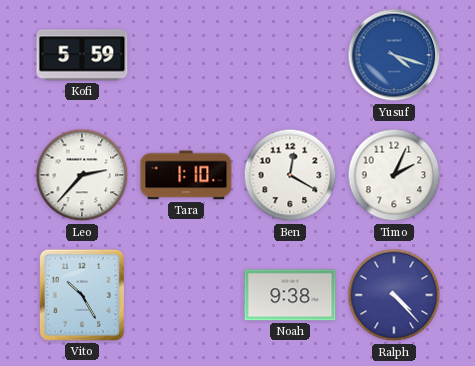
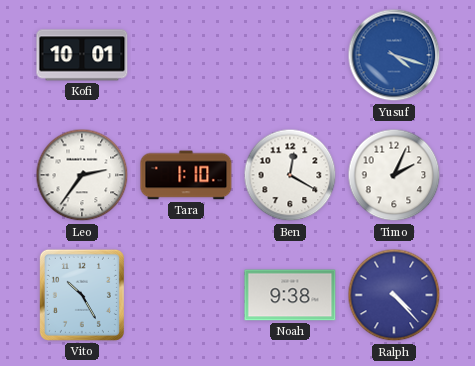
Kofi: 5:59 -> 10:01 (82, 55)
Leo: 2:37 -> 2:36 (82, 175)
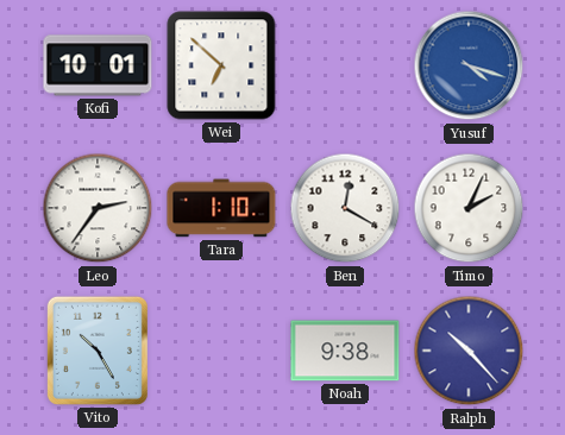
Wei: none -> 6:52 (221, 65)
Ralph: 4:23 -> 10:23 (469, 351)
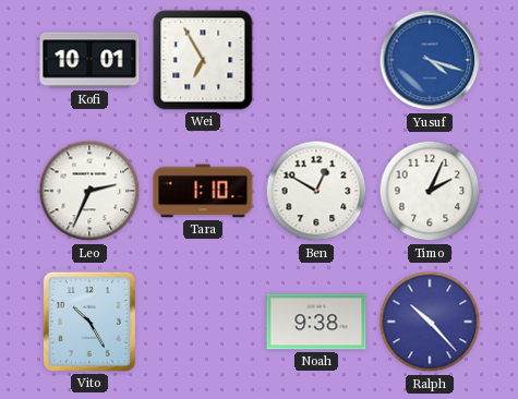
Wei: 6:52 -> 6:55 (203, 60)
Leo: 2:36 -> 2:34 (89, 191)
Ben: 12:20 -> 12:50 (316, 191)
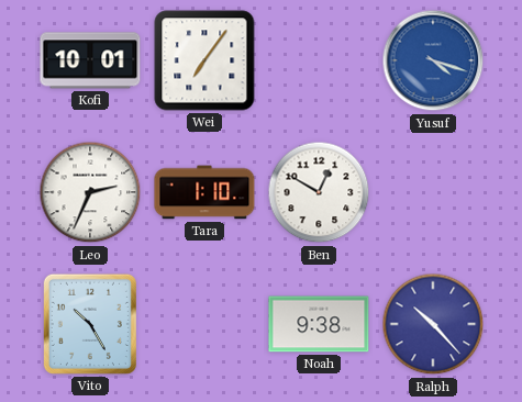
Wei: 6:55 -> 7:06 (204, 60)
Timo: 2:04 -> none (430, 191)
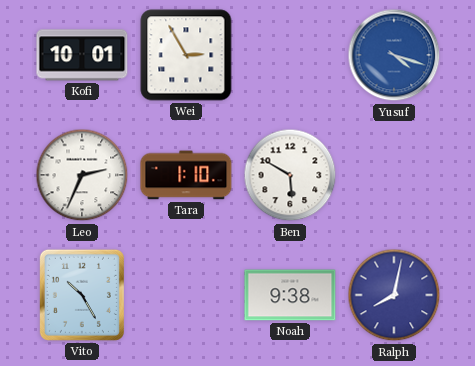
Wei: 7:06 -> 2:55 (186, 55)
Ben: 12:50 -> 5:50 (290, 175)
Ralph: 10:23 -> 8:02 (394, 295)
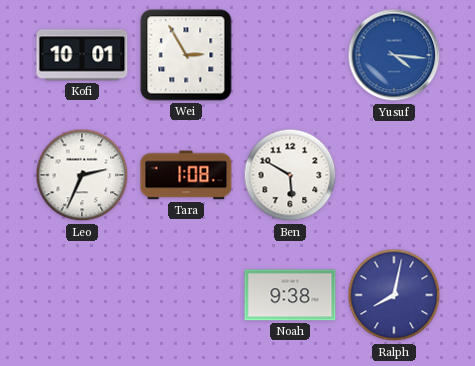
Yusuf: 4:18 -> 4:16 (394, 55)
Tara: 1:10 -> 1:08 (186, 175)
Vito: 10:25 -> none (82, 295)
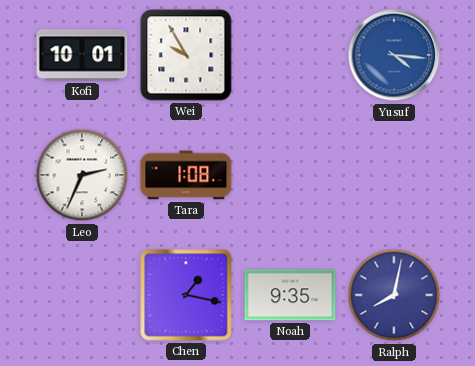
Wei: 2:55 -> 9:55 (186, 55)
Ben: 5:50 -> none (290, 175)
Chen: none -> 1:17 (186, 295)
Noah: 9:38 -> 9:35 (290, 295)
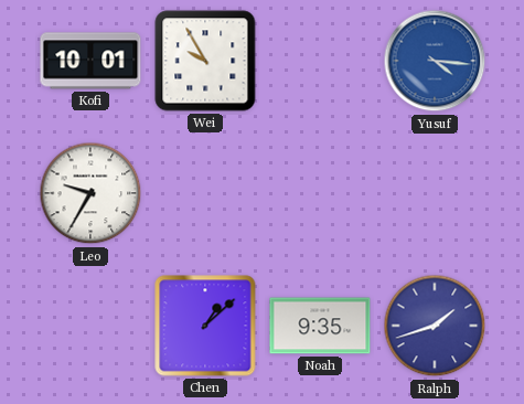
Leo: 2:34 -> 9:35 (90, 193)
Tara: 1:08 -> none (186, 175)
Chen: 1:17 -> 1:08 (205, 326)
Ralph: 8:02 -> 1:42 (435, 326)
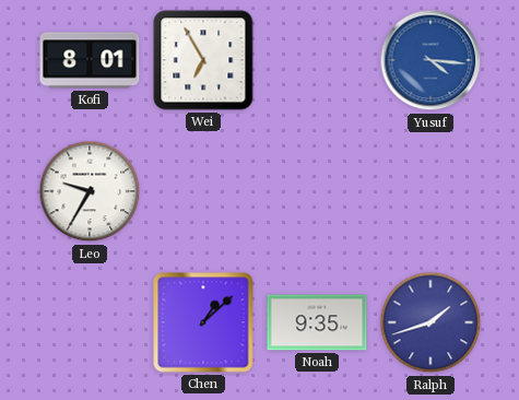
Kofi: 10:01 -> 8:01 (90, 60)
Wei: 9:55 -> 6:55 (203, 60)
